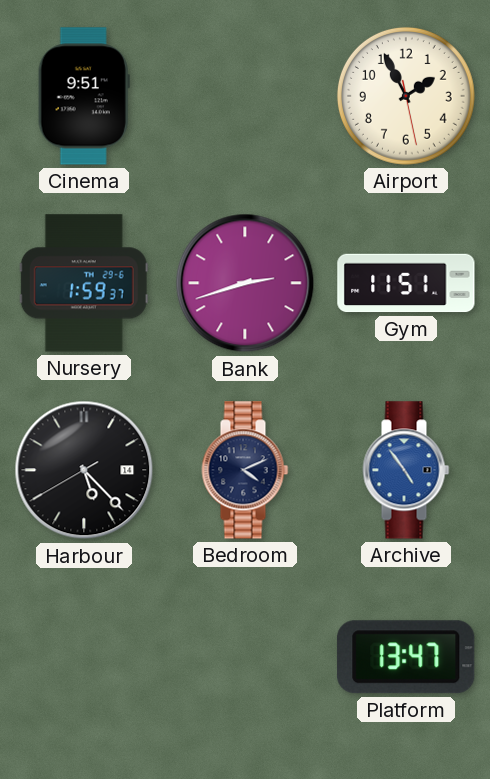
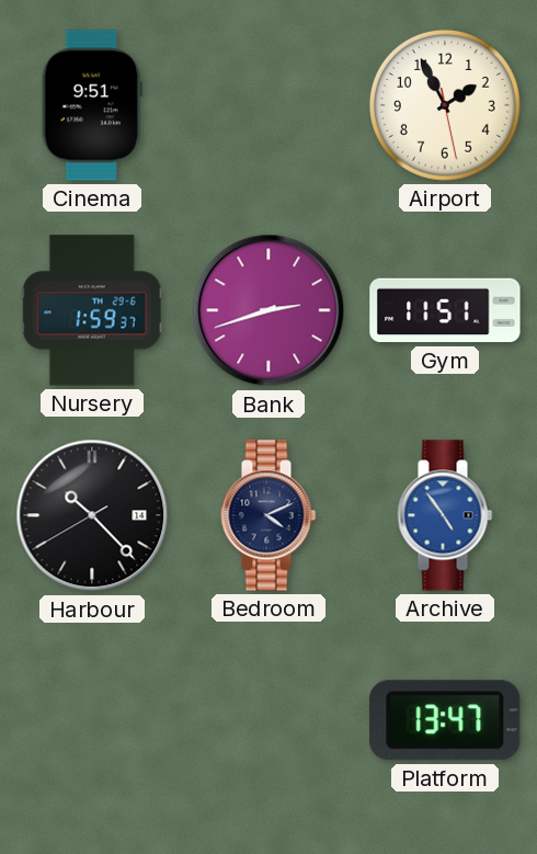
Harbour: 5:22 -> 10:22 (92, 515)
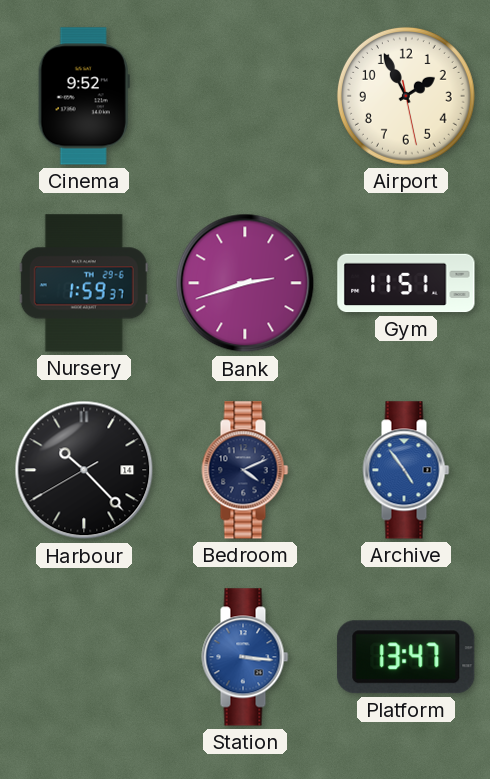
Cinema: 9:51 -> 9:52 (84, 96)
Station: none -> 3:16 (245, 657)
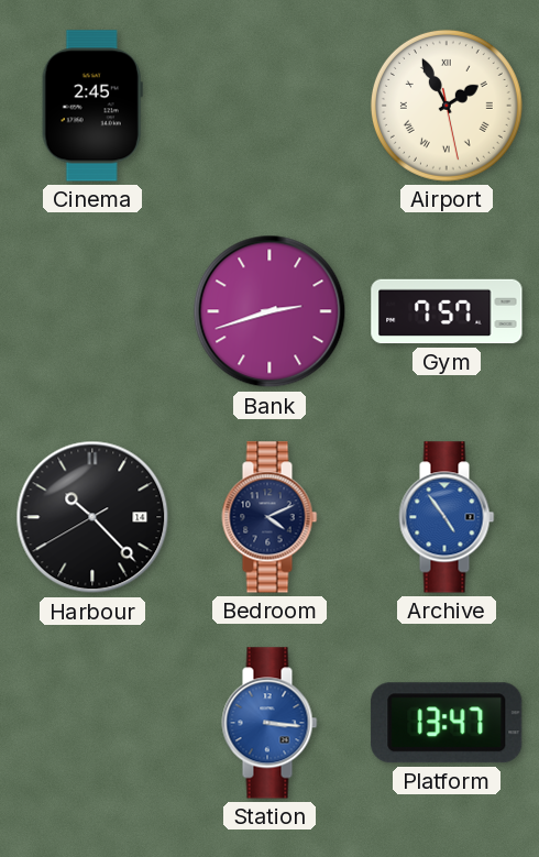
Cinema: 9:52 -> 2:45 (92, 106)
Airport numerals: Arabic -> Roman (447, 106)
Nursery: 1:59 -> none (84, 283)
Gym: 11:51 -> 7:57 (447, 311)
